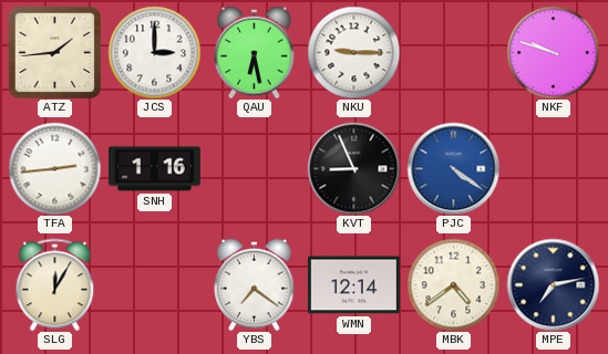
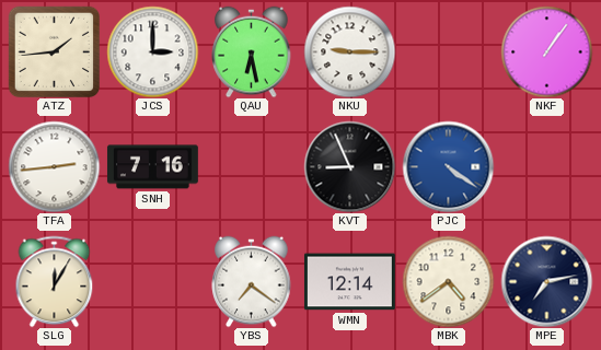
NKF: 9:48 -> 1:06 (546, 51)
SNH: 1:16 -> 7:16 (152, 167)
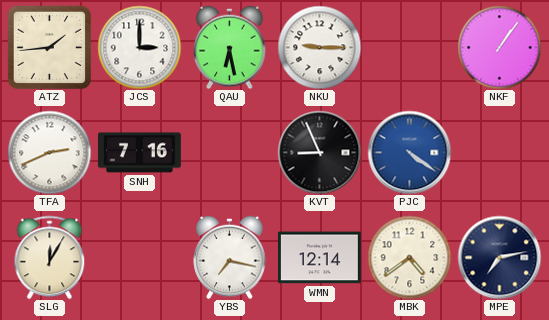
TFA: 2:44 -> 2:41 (49, 152)
YBS: 7:21 -> 7:17 (230, 257)
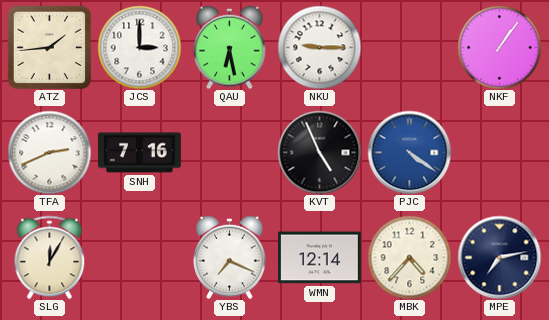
KVT: 8:56 -> 4:56 (319, 152)
YBS: 7:17 -> 7:19 (230, 257)
MBK: 4:39 -> 4:37 (409, 257)
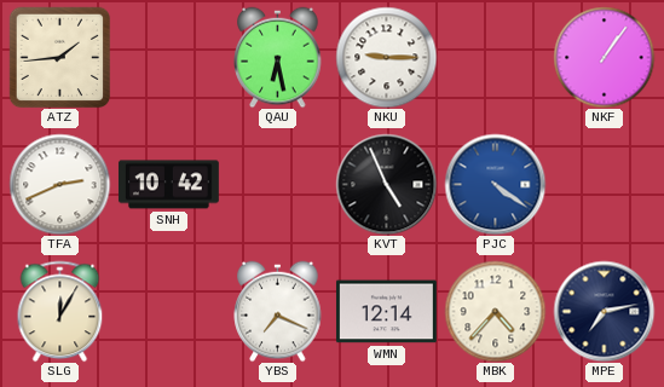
JCS: 3:00 -> none (139, 47)
SNH: 7:16 -> 10:42 (168, 185)
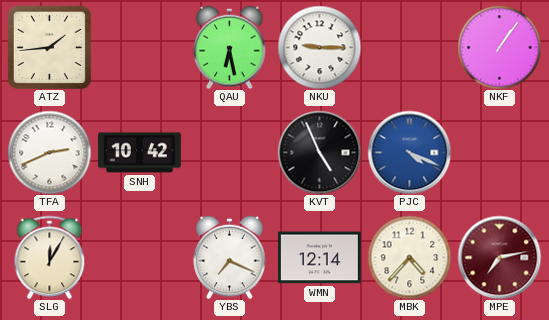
PJC: 4:21 -> 4:19 (409, 152)
MPE dial: navy -> burgundy (499, 257)
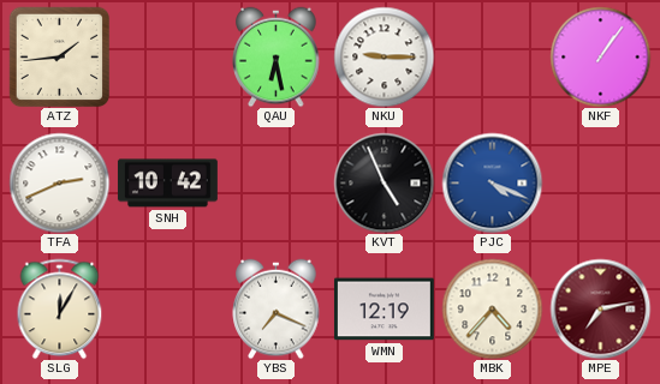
WMN: 12:14 -> 12:19 (383, 310)
